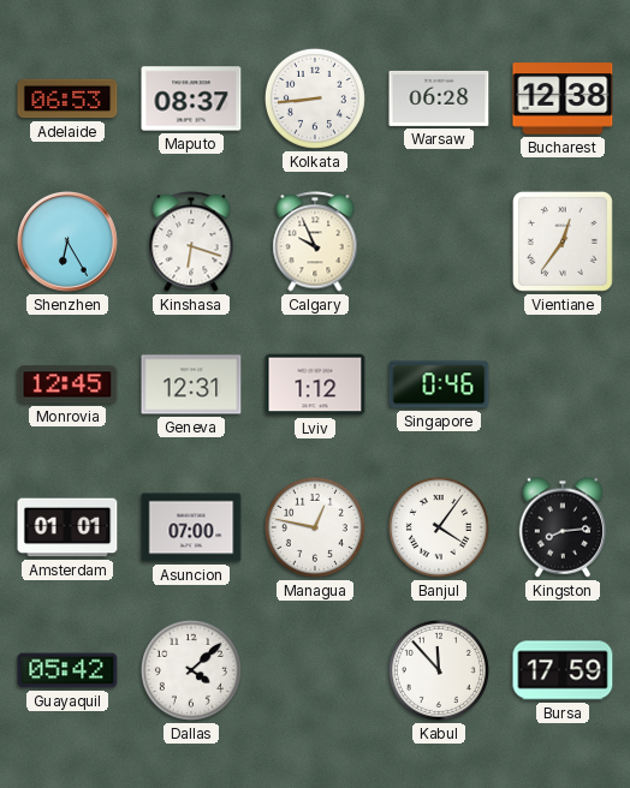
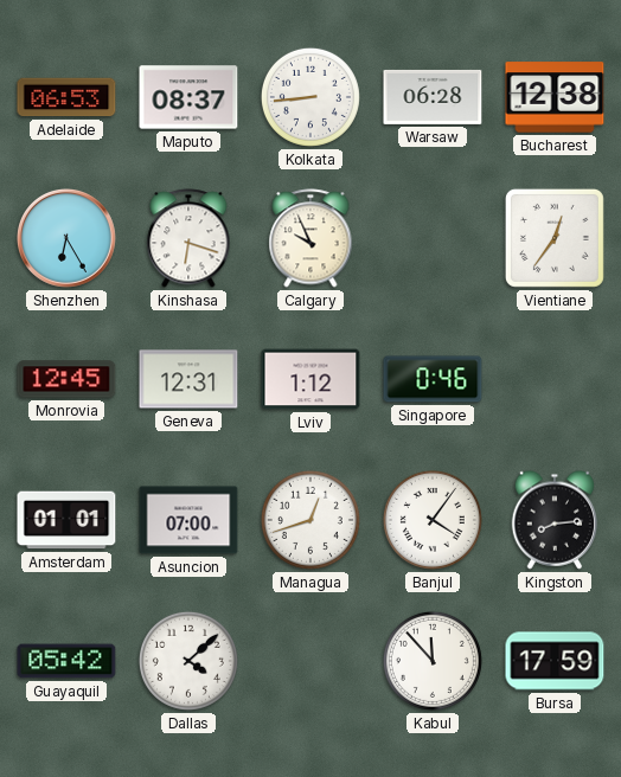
Managua: 12:47 -> 12:42 (310, 520)
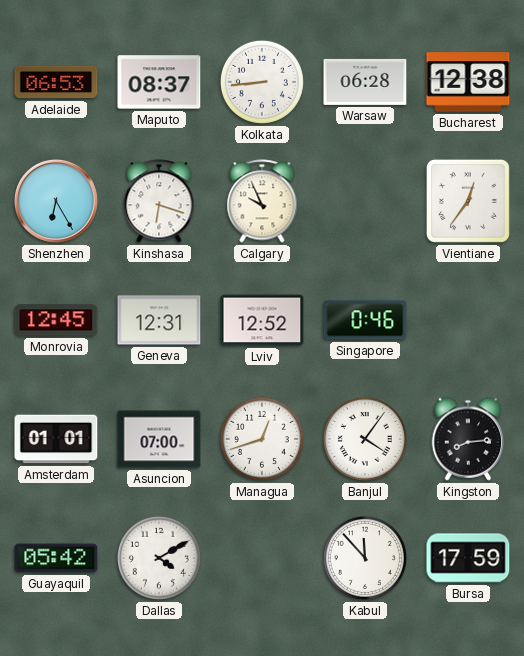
Lviv: 1:12 -> 12:52 (262, 320)
Dallas: 4:08 -> 4:10 (159, 558)
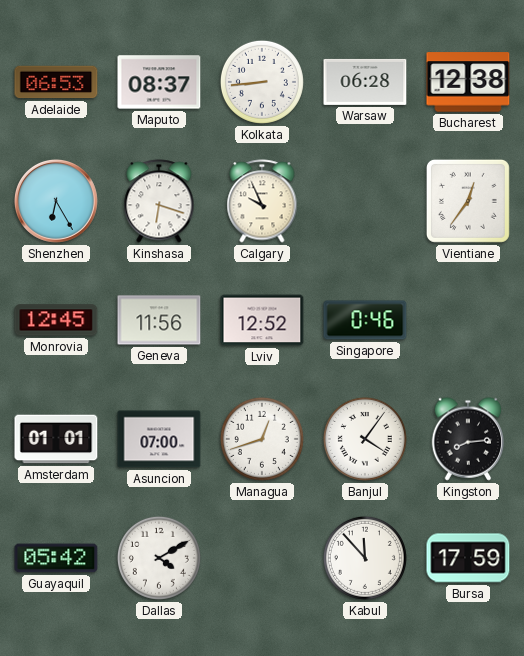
Geneva: 12:31 -> 11:56 (159, 320)
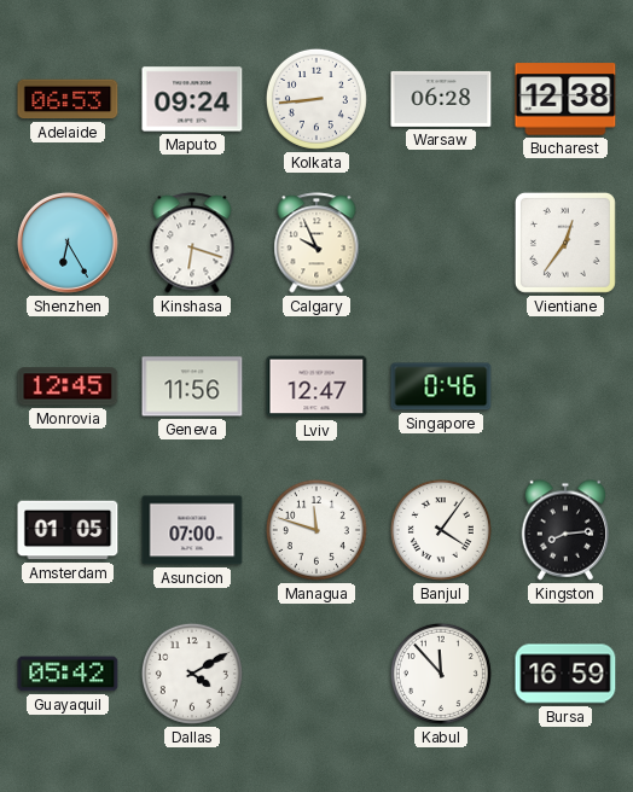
Maputo: 08:37 -> 09:24 (192, 99)
Lviv: 12:52 -> 12:47 (316, 386)
Amsterdam: 01:01 -> 01:05 (68, 530)
Managua: 12:42 -> 11:48 (316, 530)
Bursa: 17:59 -> 16:59 (565, 674)
